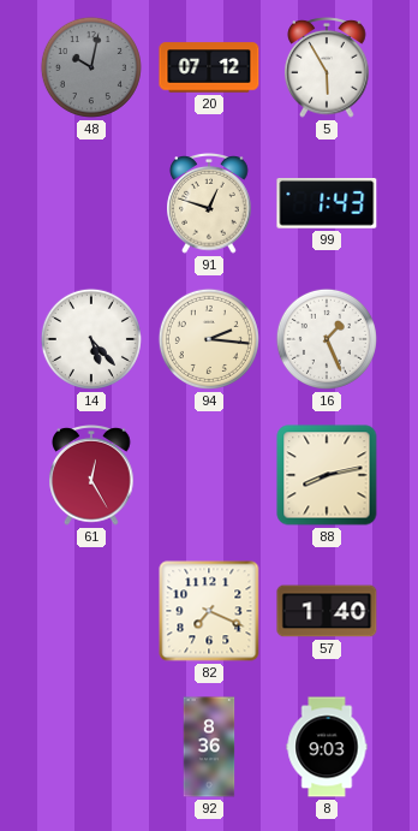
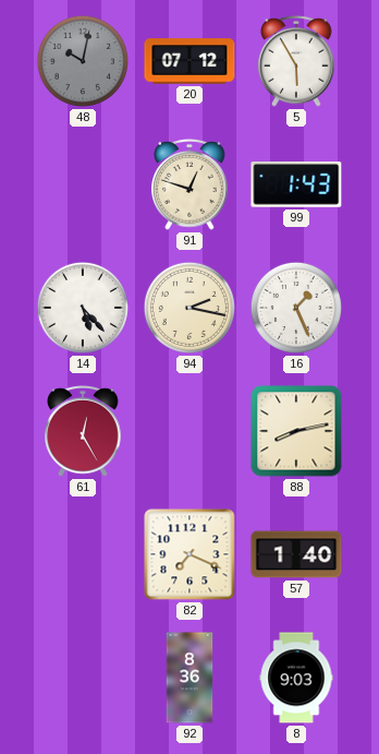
94: 2:16 -> 2:17 (189, 308)
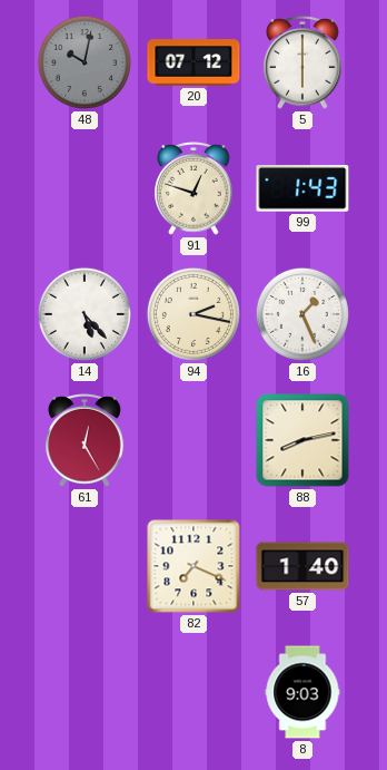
5: 5:55 -> 6:00 (302, 64)
92: 8:36 -> none (189, 678)
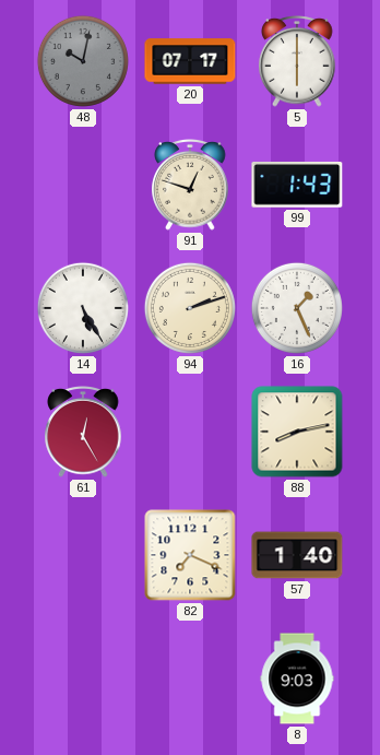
20: 07:12 -> 07:17 (190, 61)
14: 5:23 -> 5:25 (83, 308)
94: 2:17 -> 2:12 (190, 308)
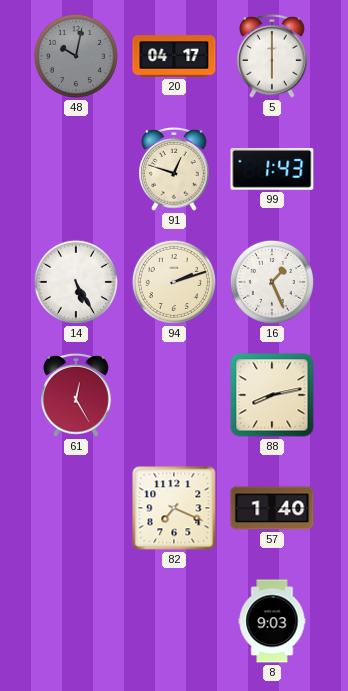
20: 07:17 -> 04:17 (174, 56)
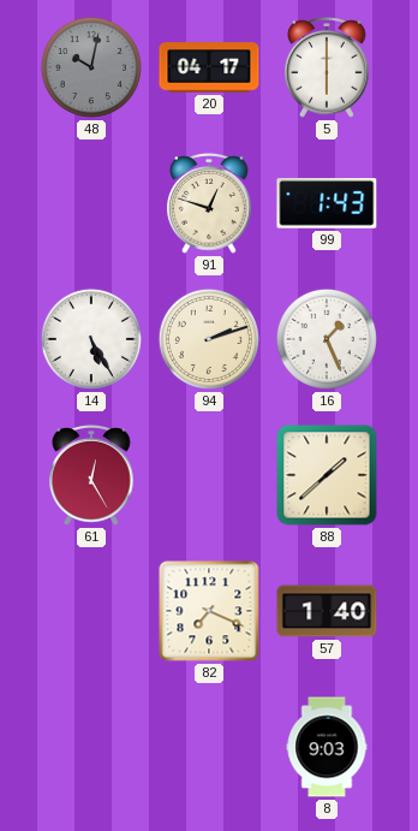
88: 8:13 -> 1:38 (327, 475)
